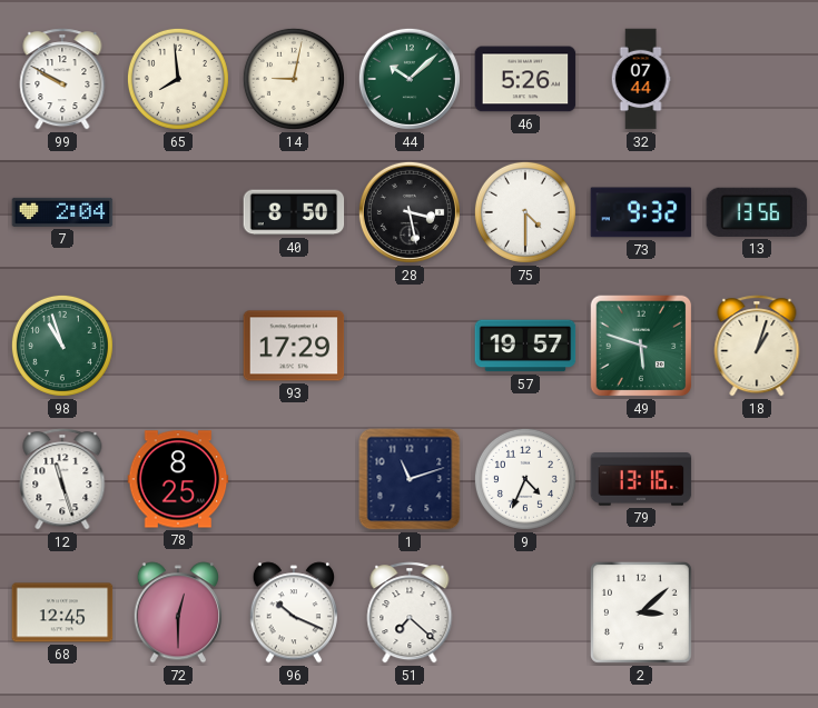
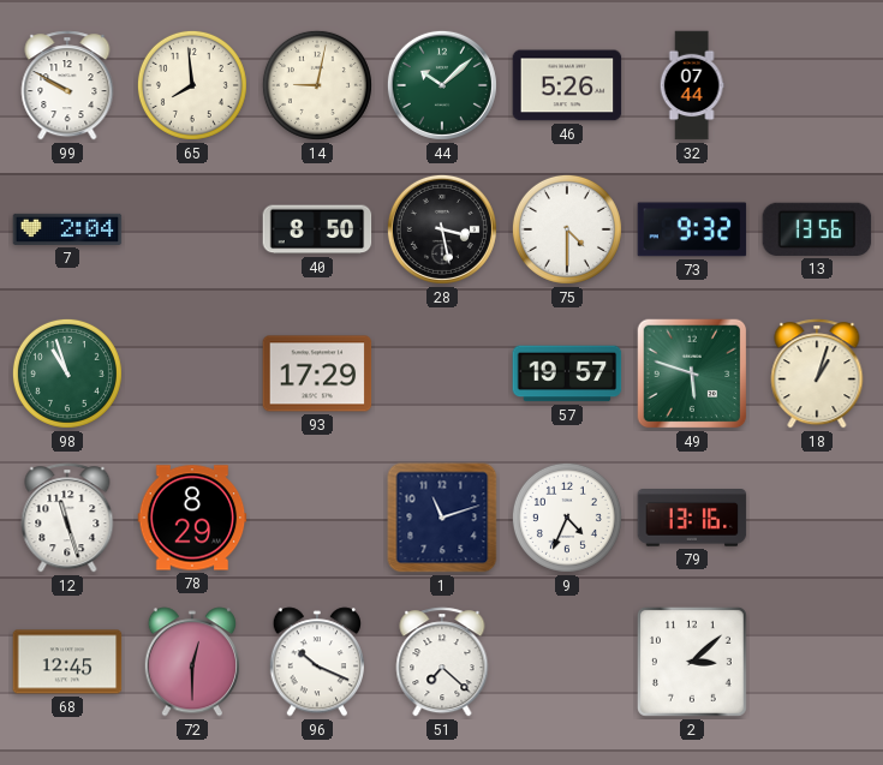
78: 8:25 -> 8:29 (192, 518)
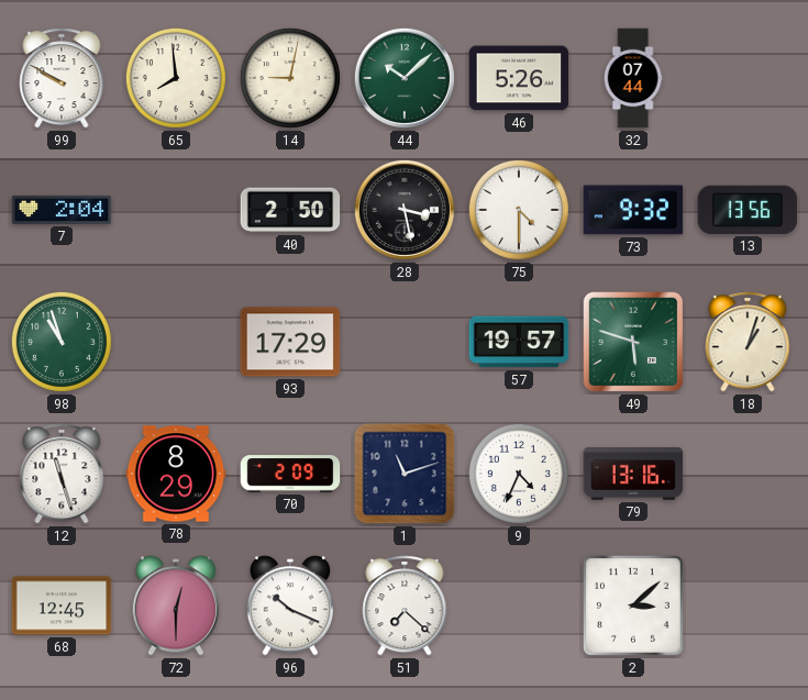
40: 8:50 -> 2:50 (290, 210)
70: none -> 2:09 (290, 474)
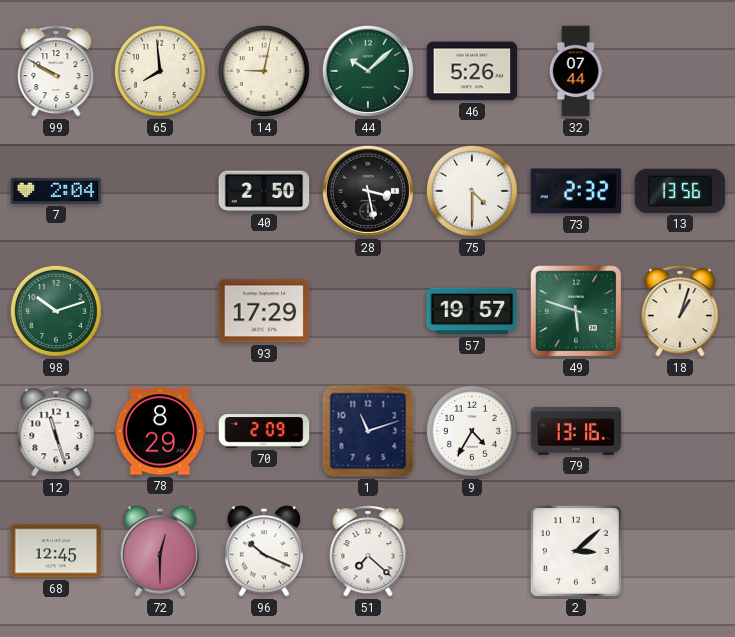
73: 9:32 -> 2:32 (576, 191)
98: 10:57 -> 10:12 (56, 311)
9: 4:34 -> 4:35 (472, 431)
